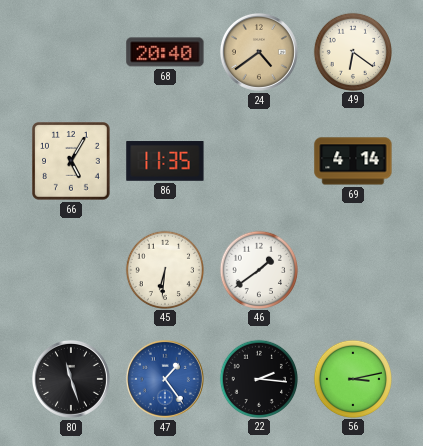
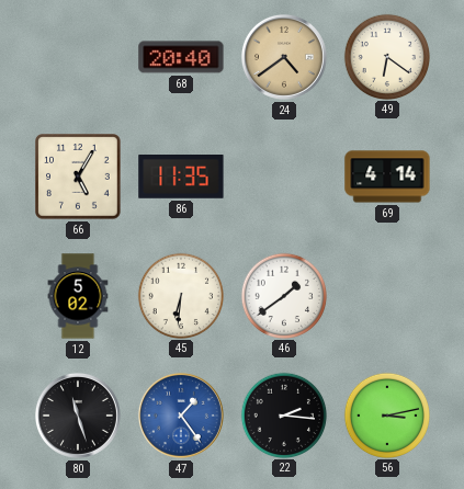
12: none -> 5:02 (78, 296)
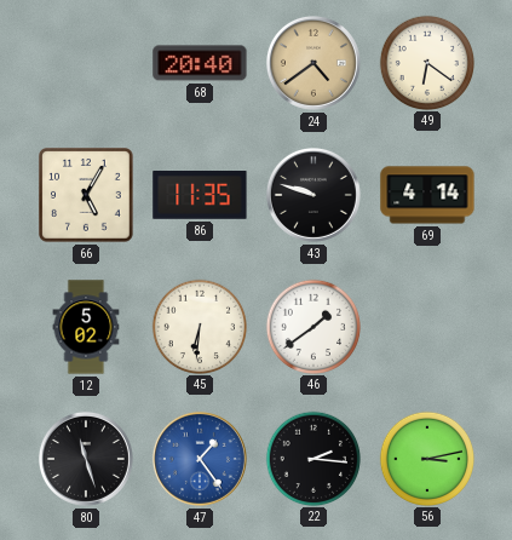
43: none -> 9:48 (313, 195)
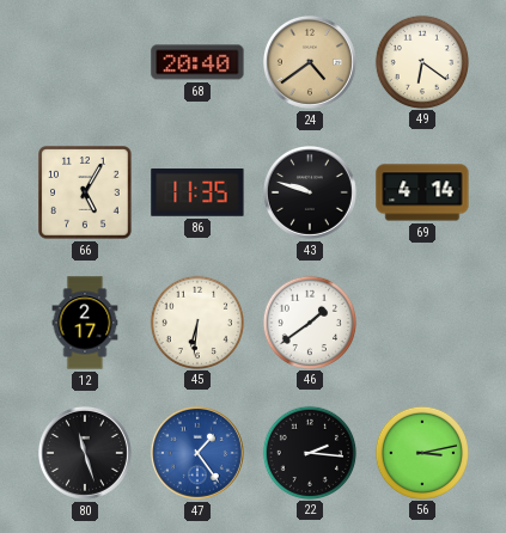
12: 5:02 -> 2:17 (85, 323)
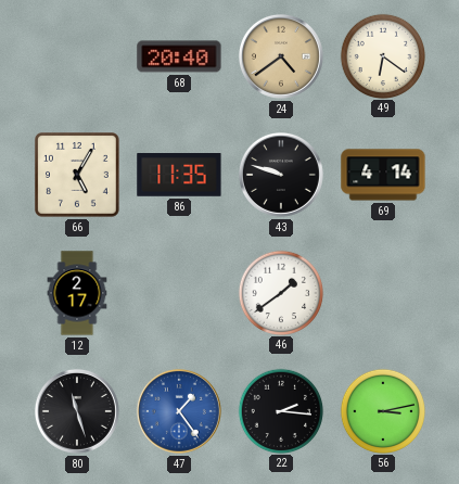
45: 6:31 -> none (196, 321)
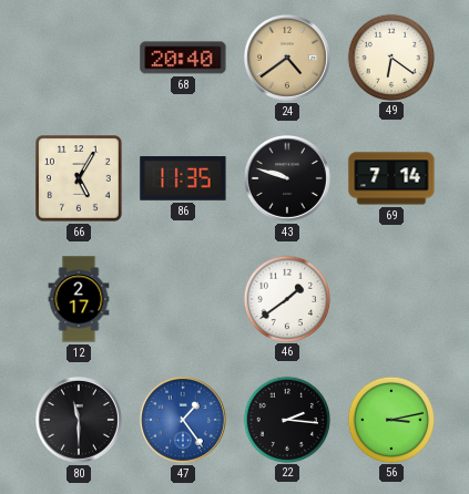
69: 4:14 -> 7:14 (391, 178)
80: 11:27 -> 11:30 (79, 420)
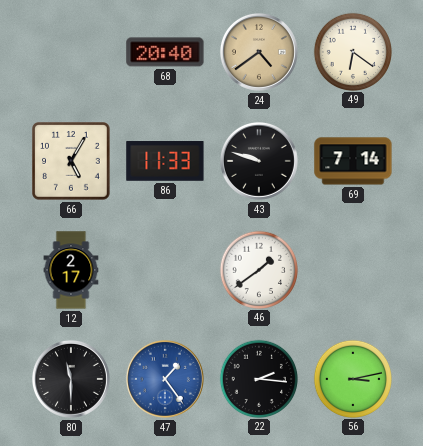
86: 11:35 -> 11:33 (165, 162)
